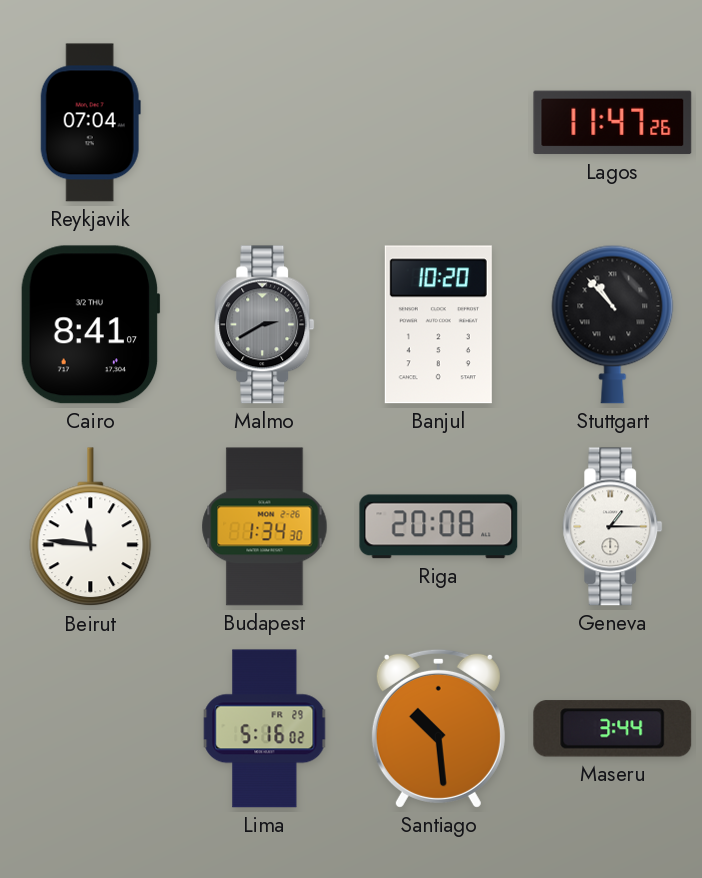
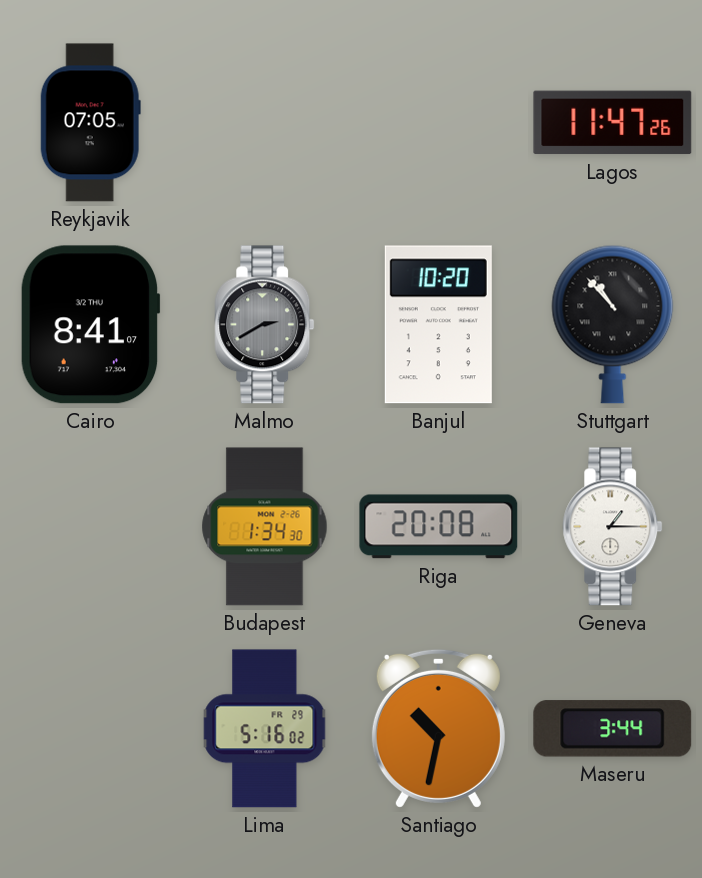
Reykjavik: 07:04 -> 07:05 (90, 123)
Beirut: 11:46 -> none (91, 527)
Santiago: 10:29 -> 10:32 (438, 728)
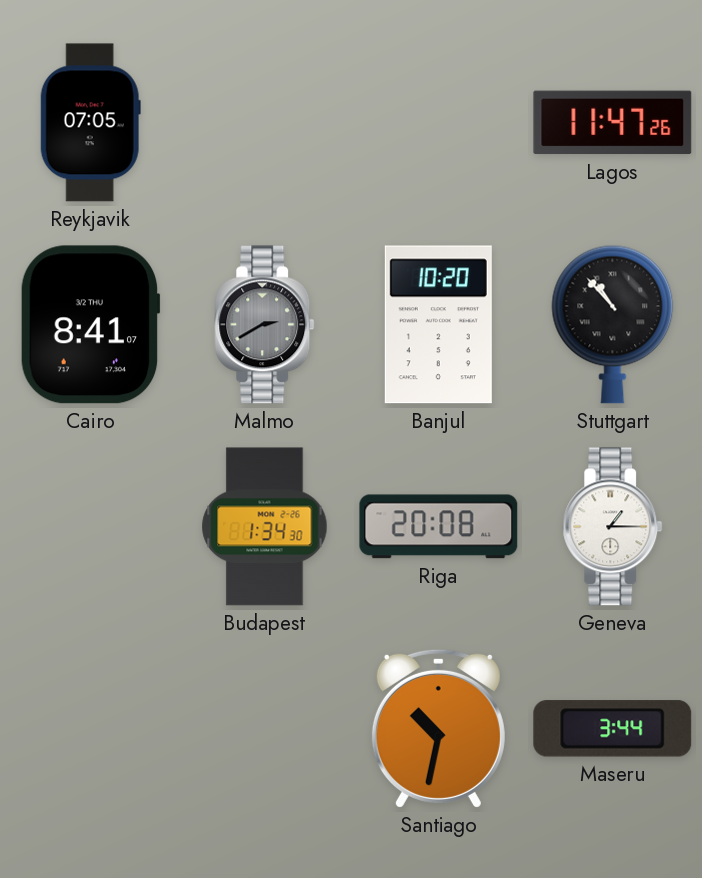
Lima: 5:16 -> none (265, 729)
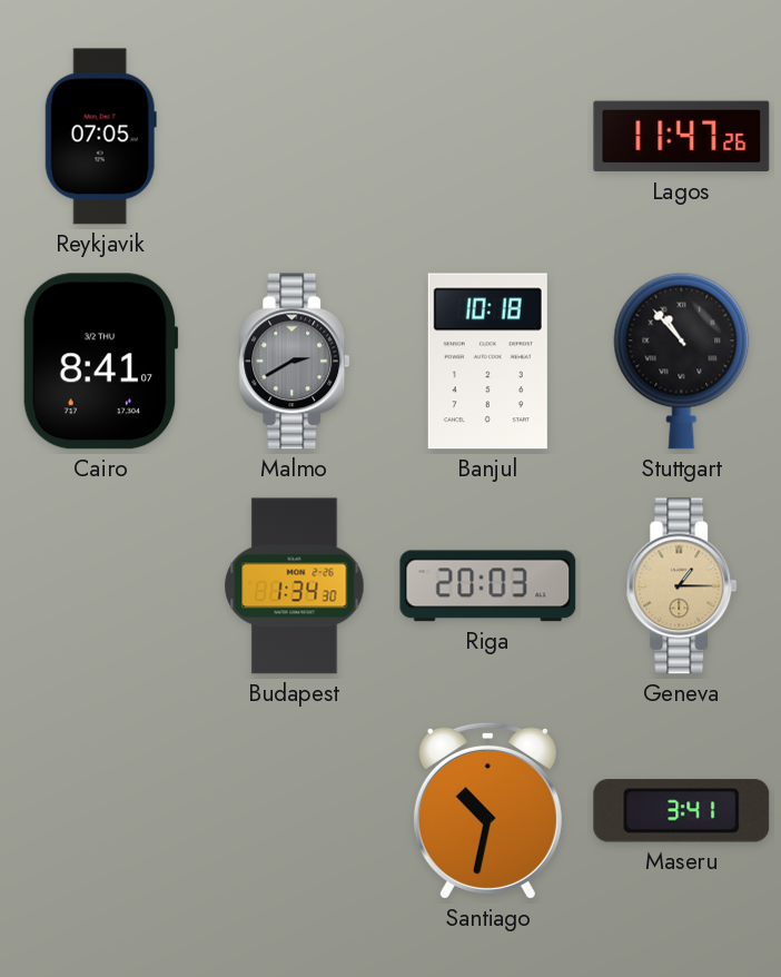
Banjul: 10:20 -> 10:18 (487, 362)
Riga: 20:08 -> 20:03 (488, 586)
Geneva dial: white -> champagne (682, 586)
Maseru: 3:44 -> 3:41 (682, 811)
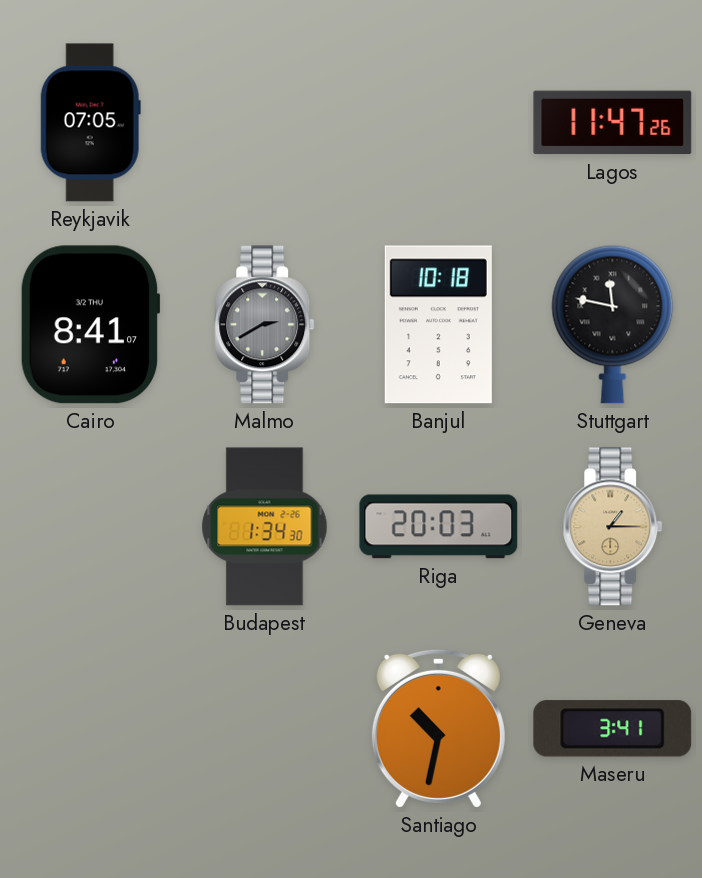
Stuttgart: 10:53 -> 11:47 (613, 324)
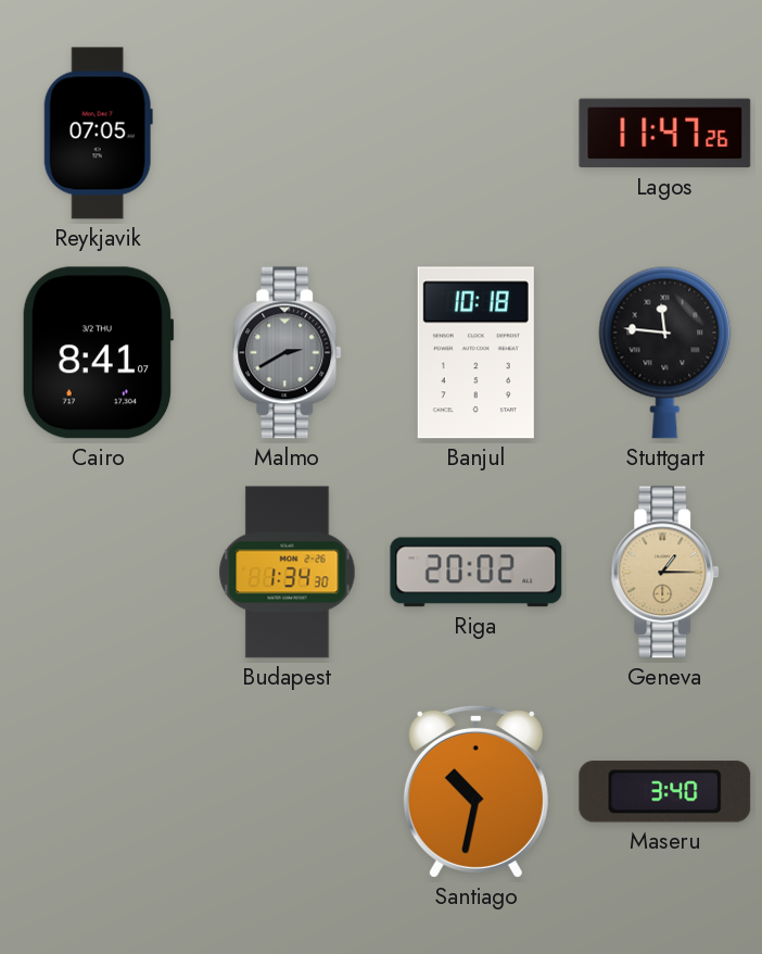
Stuttgart: 11:47 -> 11:46 (665, 352)
Riga: 20:03 -> 20:02 (477, 573)
Maseru: 3:41 -> 3:40 (665, 792)
